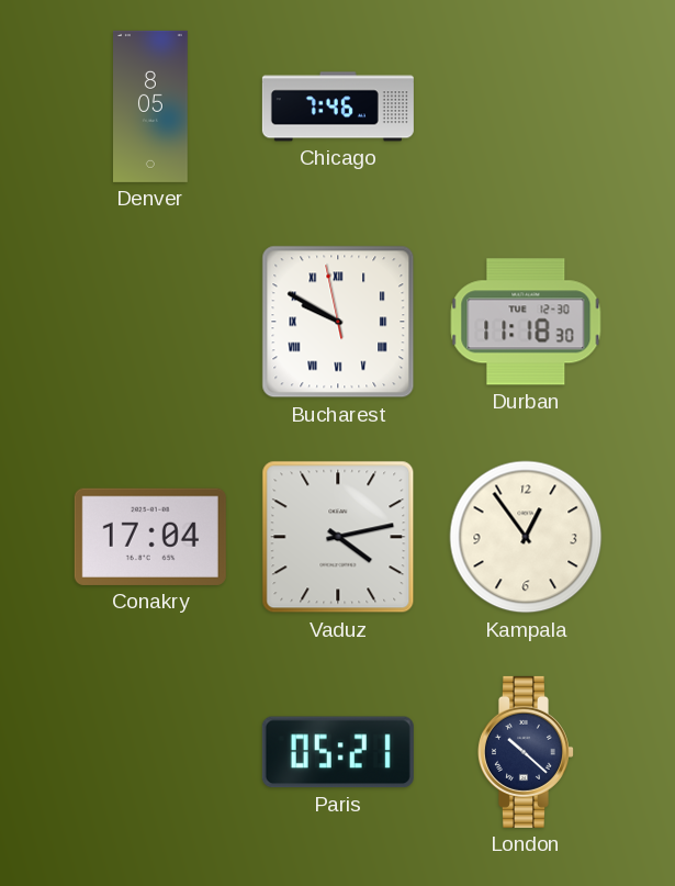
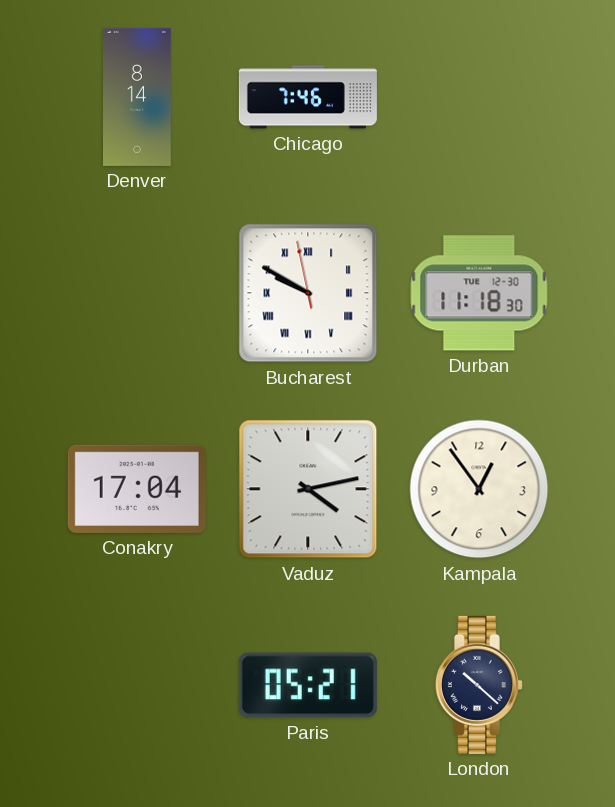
Denver: 8:05 -> 8:14 (138, 97)
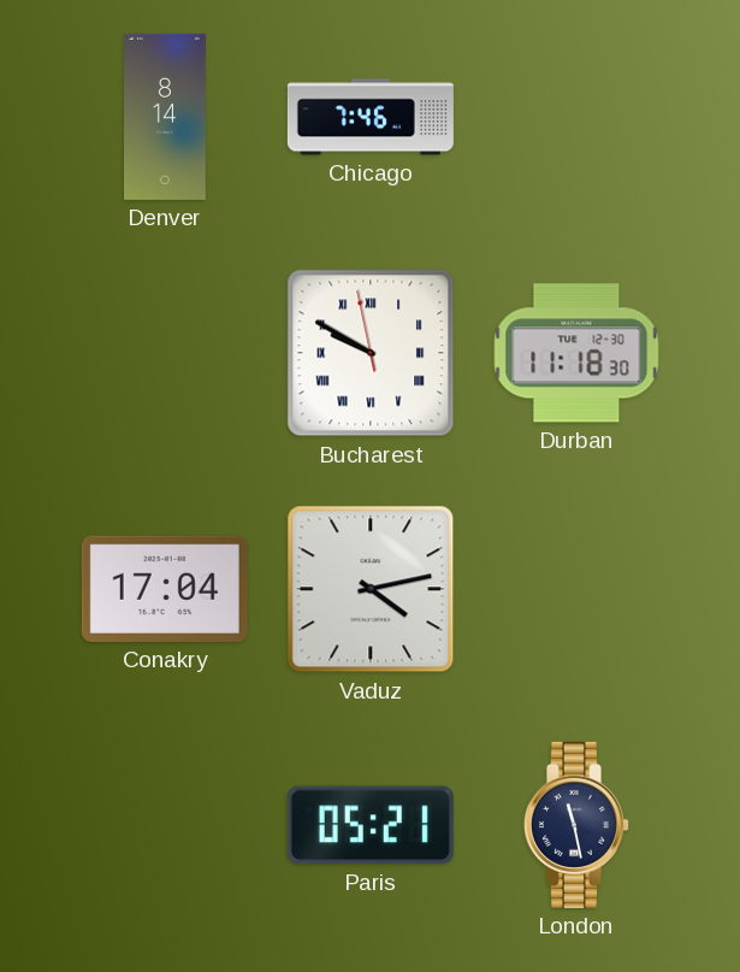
Kampala: 12:54 -> none (479, 489)
London: 10:22 -> 11:28 (576, 825)
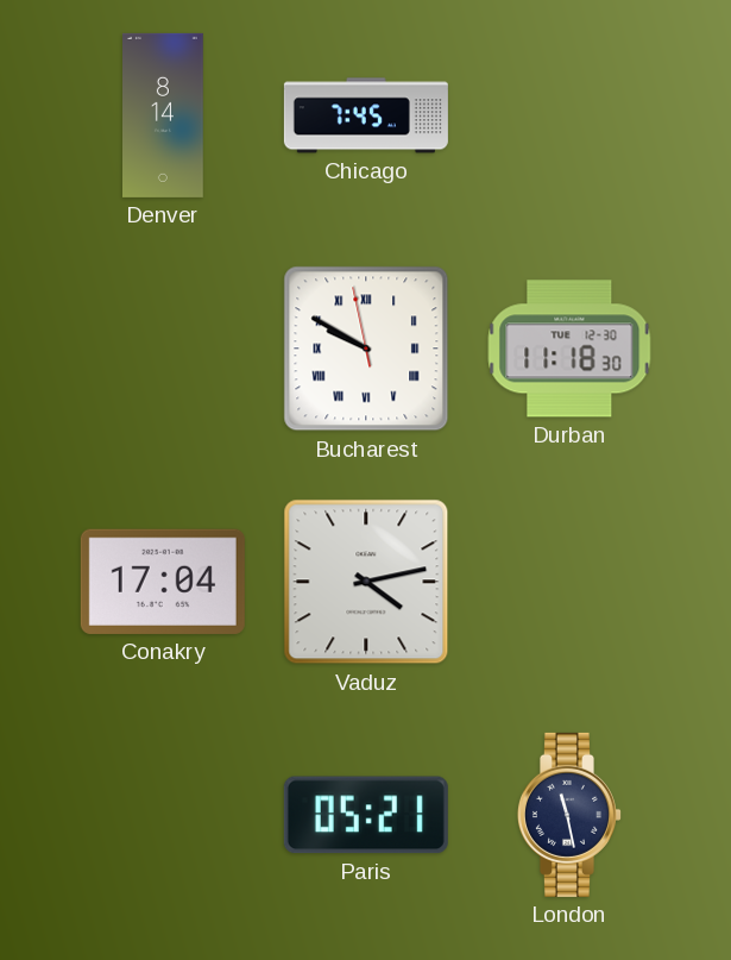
Chicago: 7:46 -> 7:45 (366, 115)
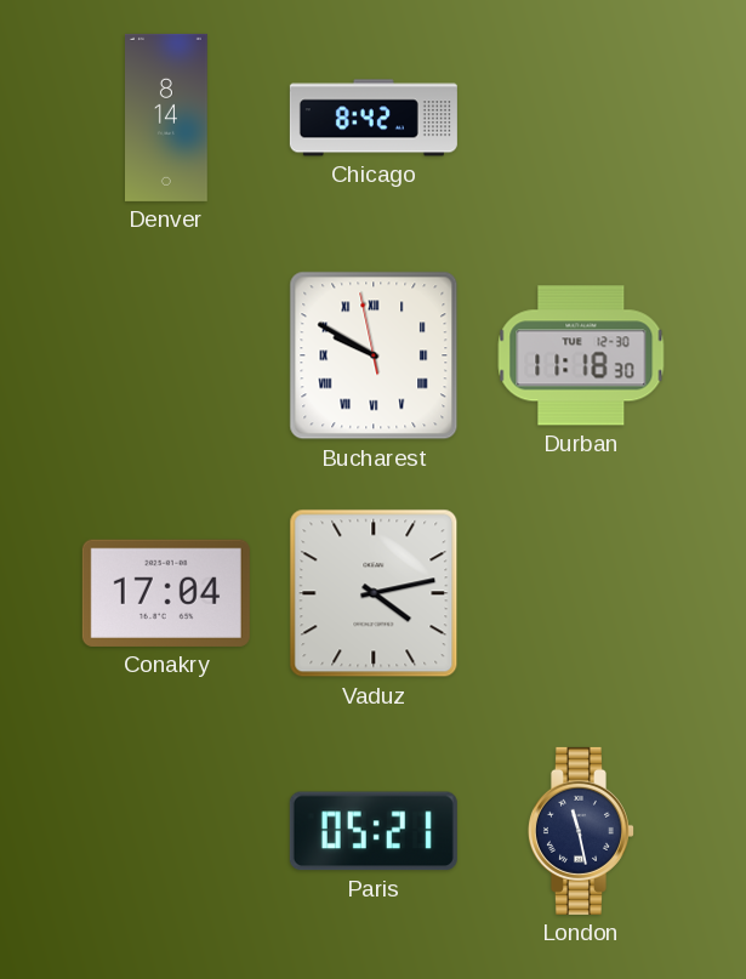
Chicago: 7:45 -> 8:42 (374, 118)
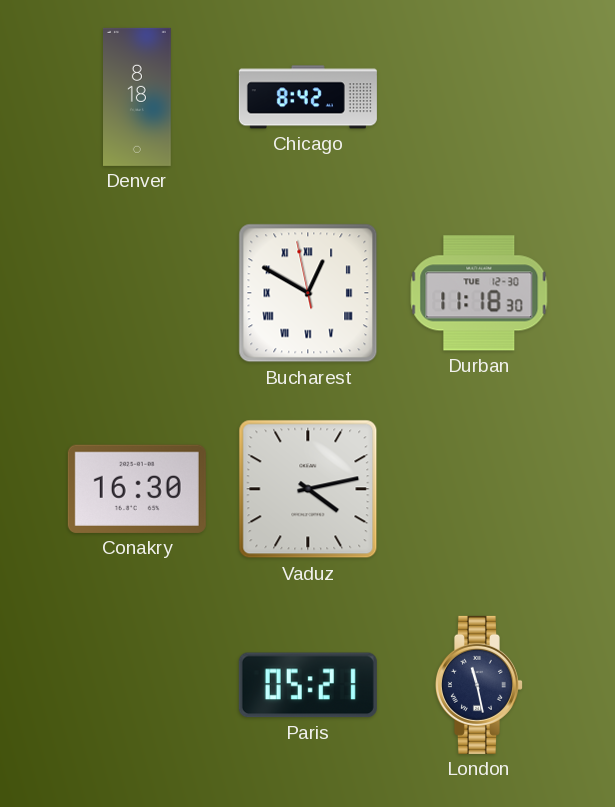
Denver: 8:14 -> 8:18 (138, 97)
Bucharest: 9:49 -> 12:49 (308, 293)
Conakry: 17:04 -> 16:30 (137, 489)
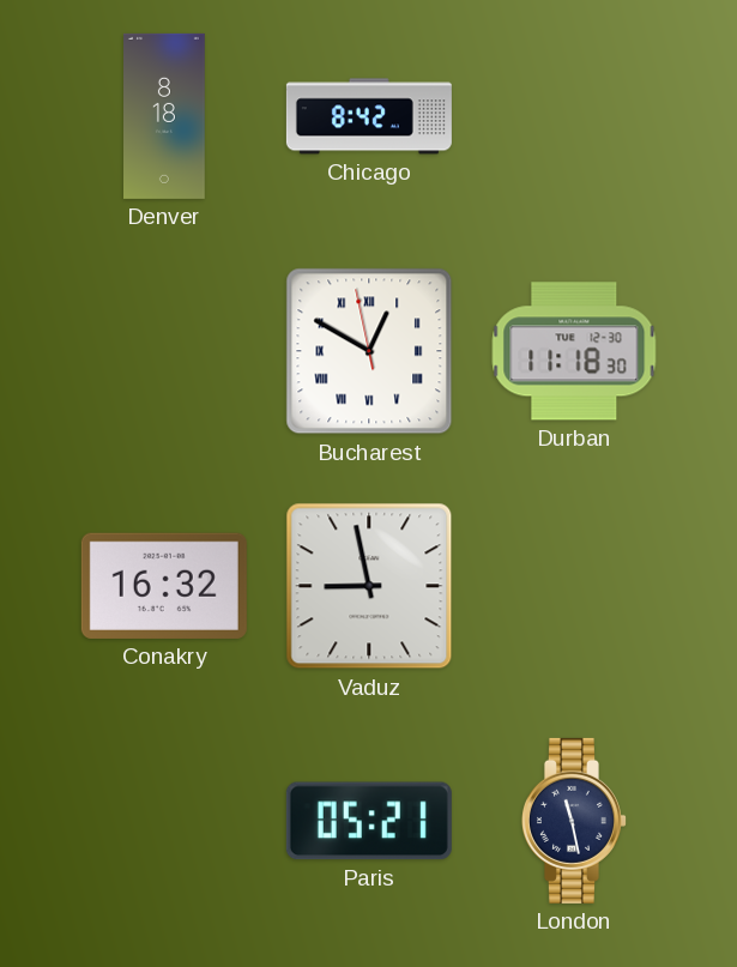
Conakry: 16:30 -> 16:32 (164, 586)
Vaduz: 4:13 -> 8:58 (369, 586)
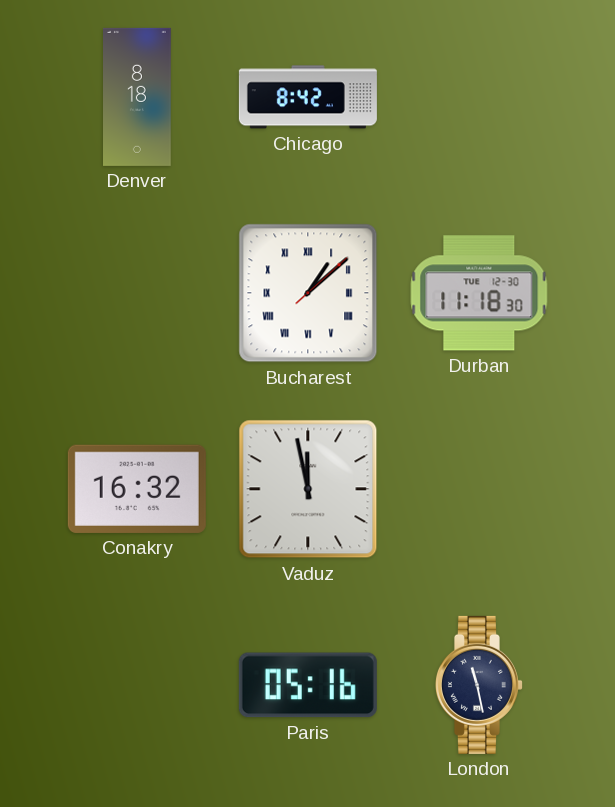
Bucharest: 12:49 -> 1:08 (308, 293)
Vaduz: 8:58 -> 11:58 (308, 489)
Paris: 05:21 -> 05:16 (308, 685)
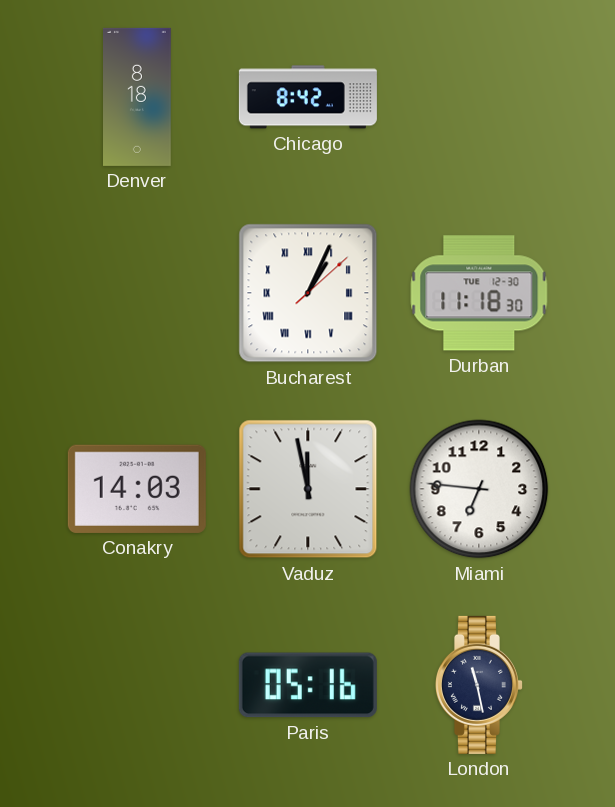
Bucharest: 1:08 -> 1:04 (308, 293)
Conakry: 16:32 -> 14:03 (137, 489)
Miami: none -> 6:46 (479, 489)
